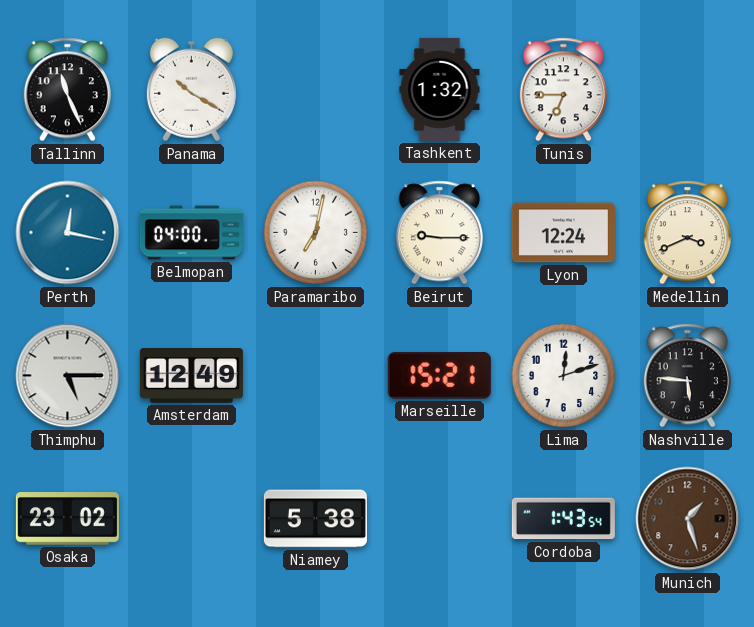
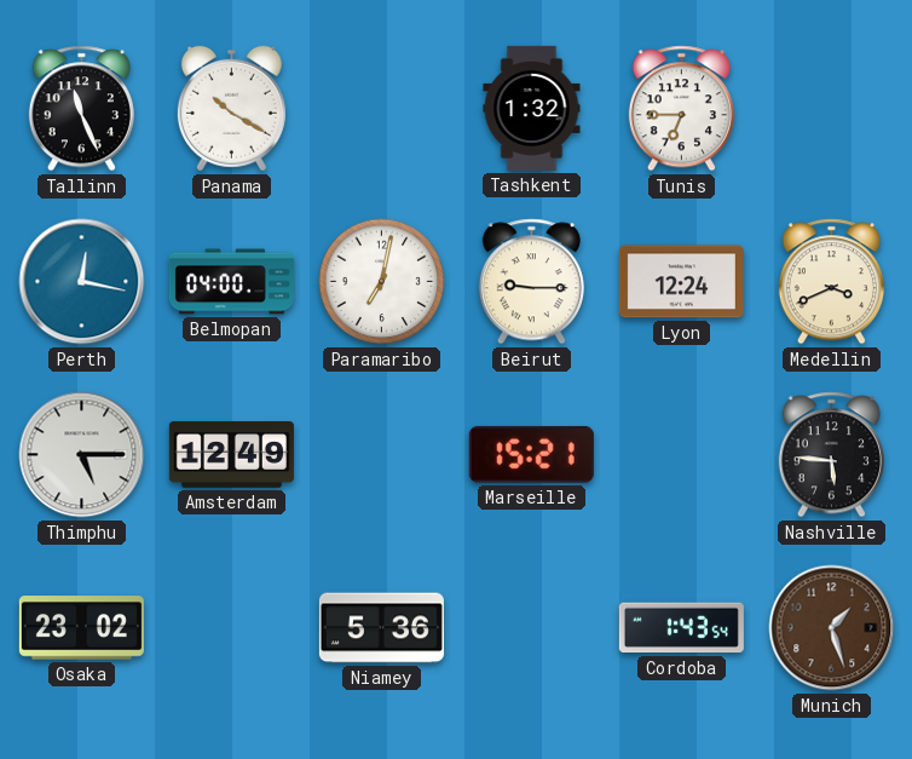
Lima: 12:12 -> none (564, 376)
Niamey: 5:38 -> 5:36 (381, 628)
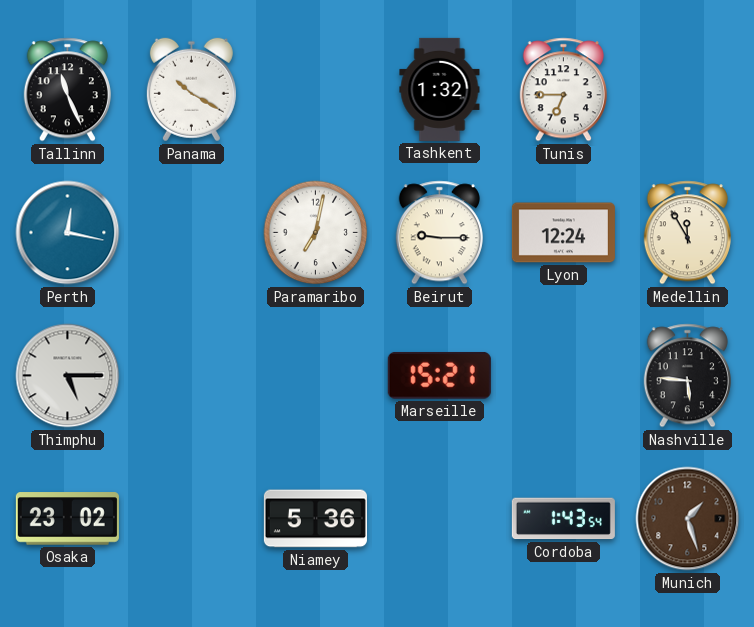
Belmopan: 04:00 -> none (231, 282)
Medellin: 3:41 -> 11:55 (687, 233)
Amsterdam: 12:49 -> none (231, 455)
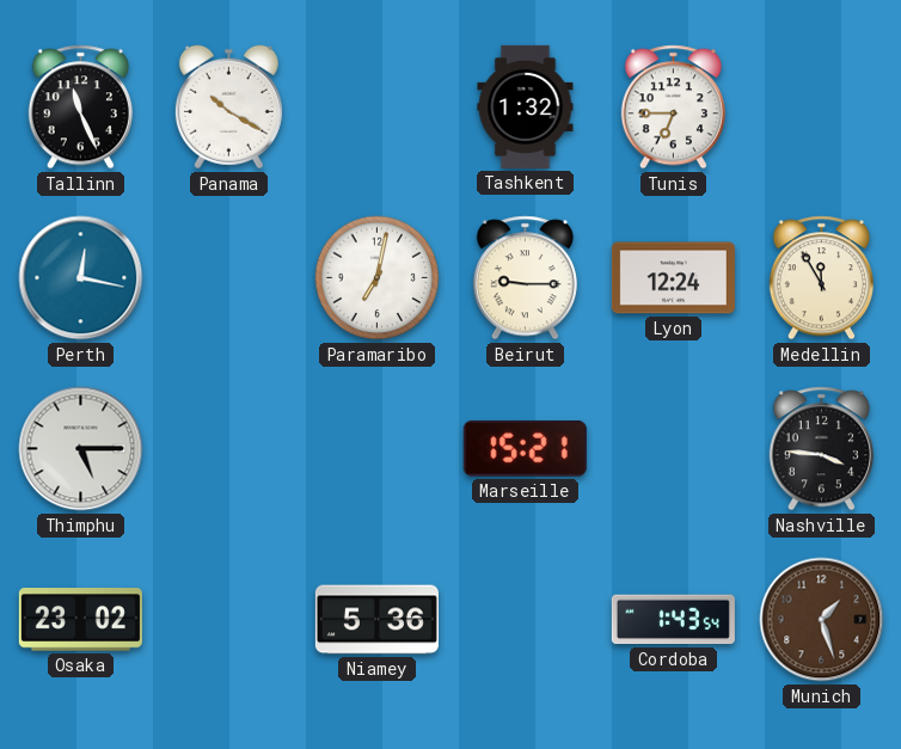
Nashville: 5:46 -> 3:46 (821, 449)
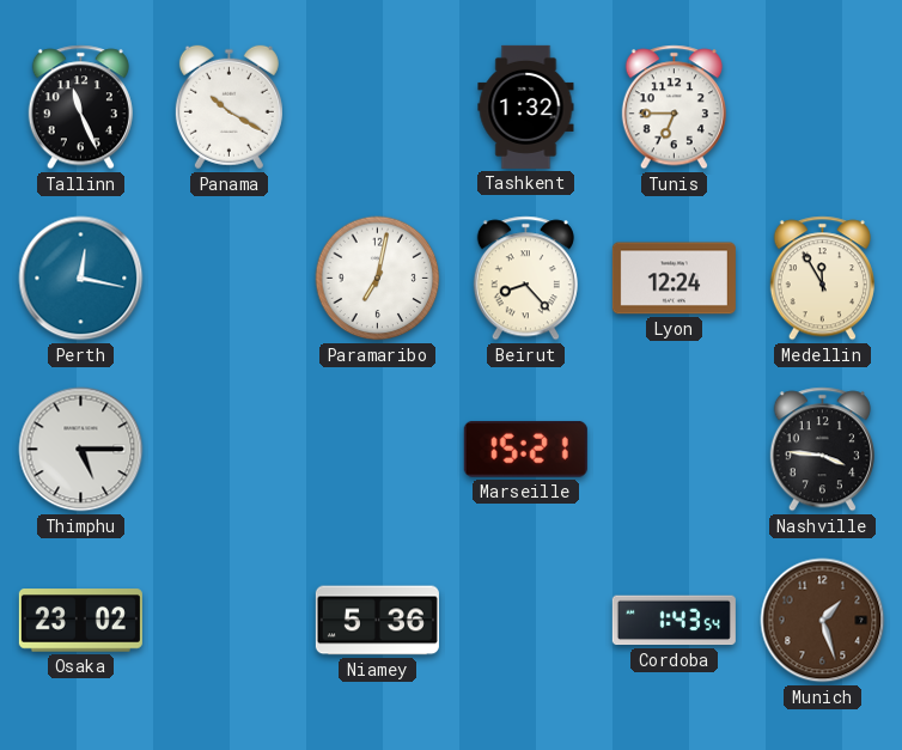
Beirut: 9:15 -> 8:23 (525, 279)
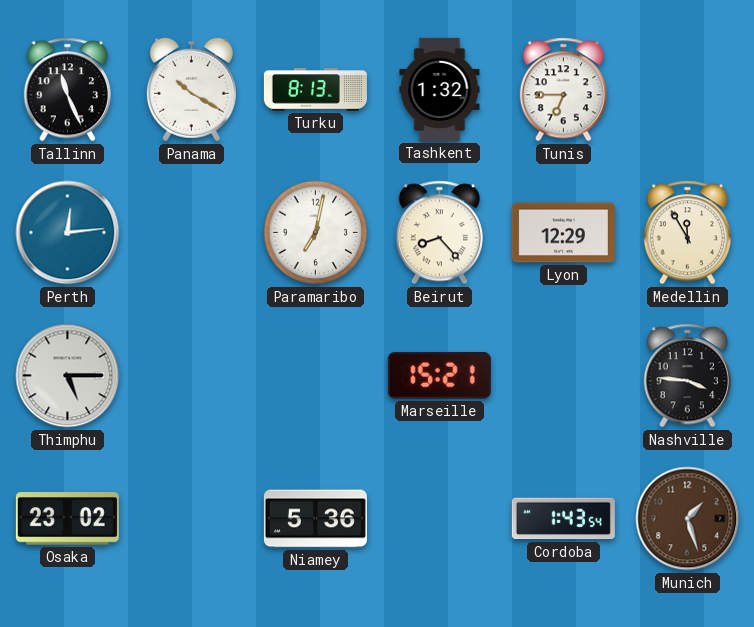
Turku: none -> 8:13 (315, 90)
Perth: 12:17 -> 12:14 (68, 233)
Lyon: 12:24 -> 12:29 (563, 233)
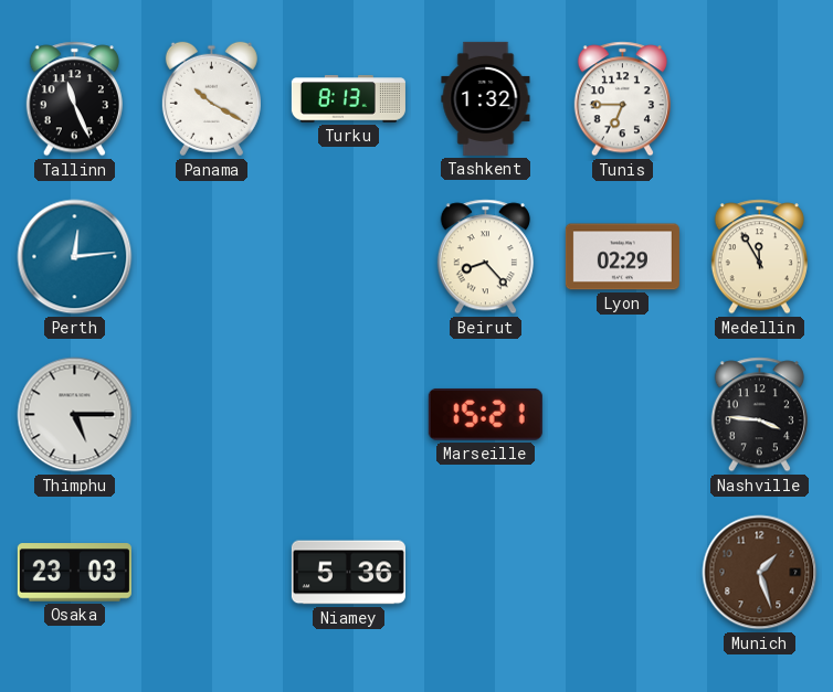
Paramaribo: 7:02 -> none (316, 233)
Lyon: 12:29 -> 02:29 (622, 257)
Osaka: 23:02 -> 23:03 (74, 573)
Cordoba: 1:43 -> none (563, 519)
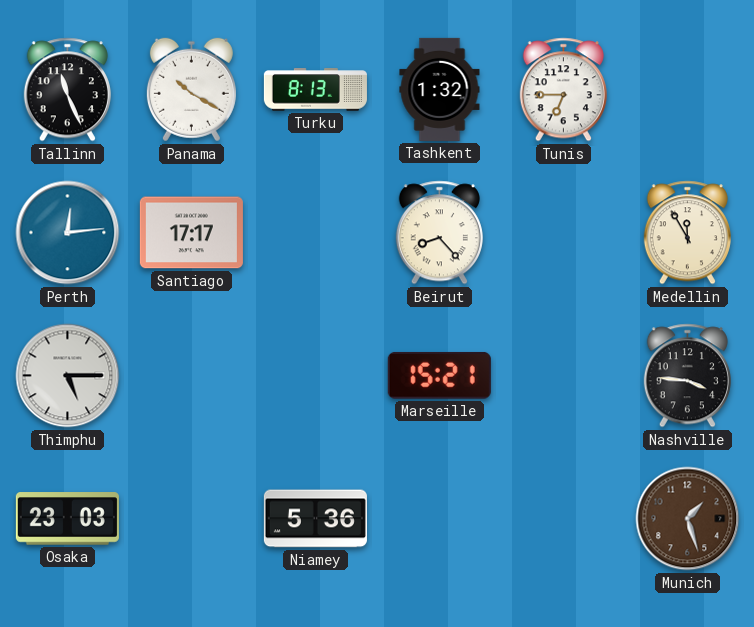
Santiago: none -> 17:17 (191, 233)
Lyon: 02:29 -> none (622, 257)
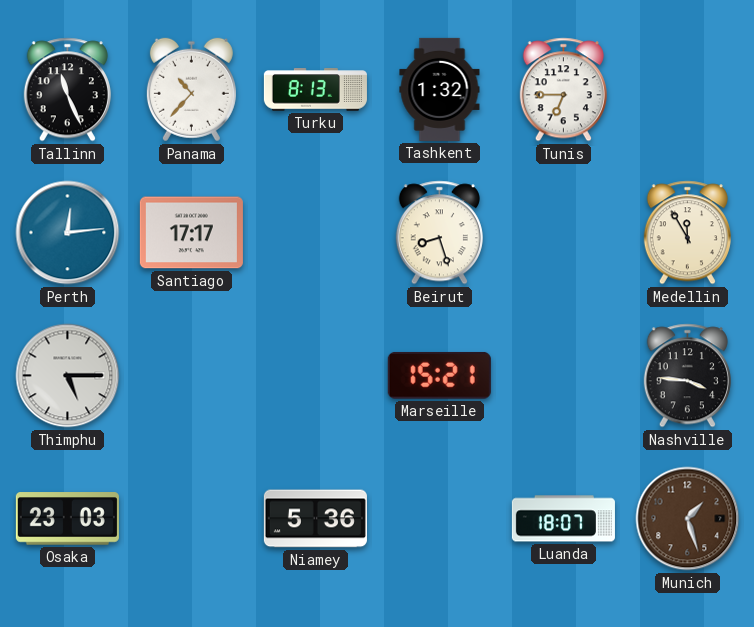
Panama: 10:20 -> 10:37 (191, 90)
Beirut: 8:23 -> 8:27 (439, 233)
Luanda: none -> 18:07 (563, 519)
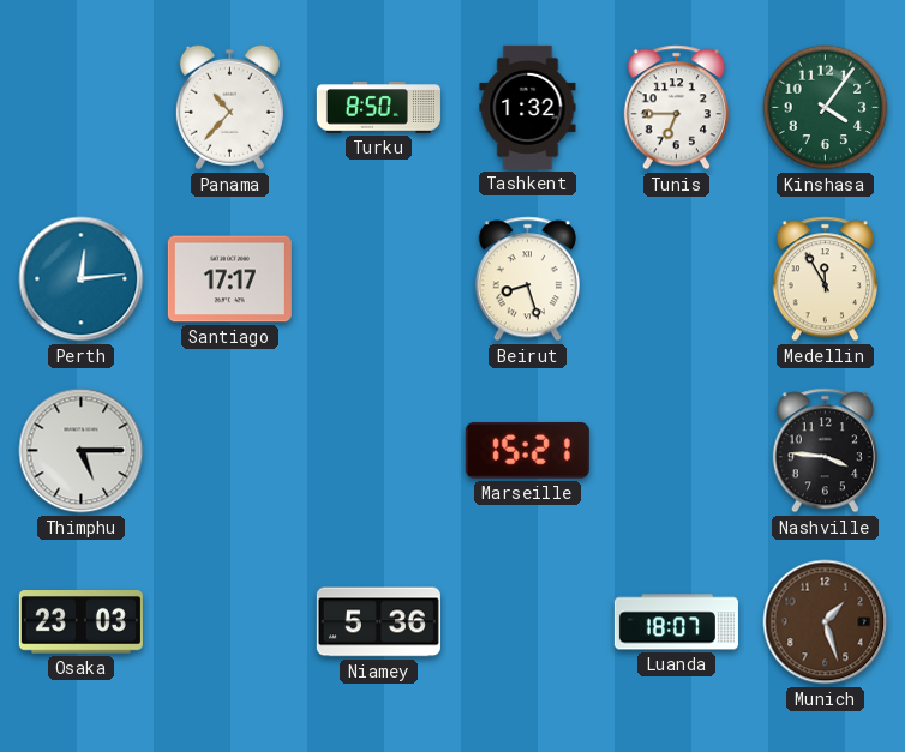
Tallinn: 11:26 -> none (67, 90)
Turku: 8:13 -> 8:50 (378, 108)
Kinshasa: none -> 4:06 (826, 108)
